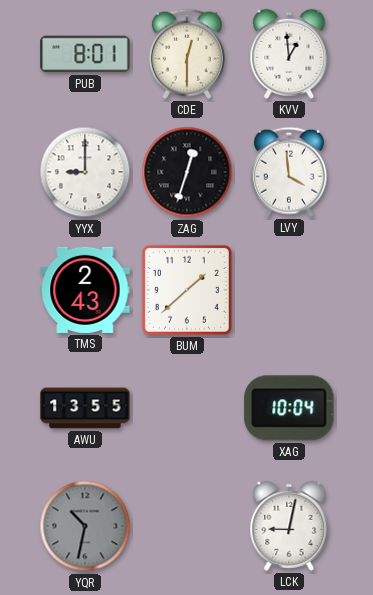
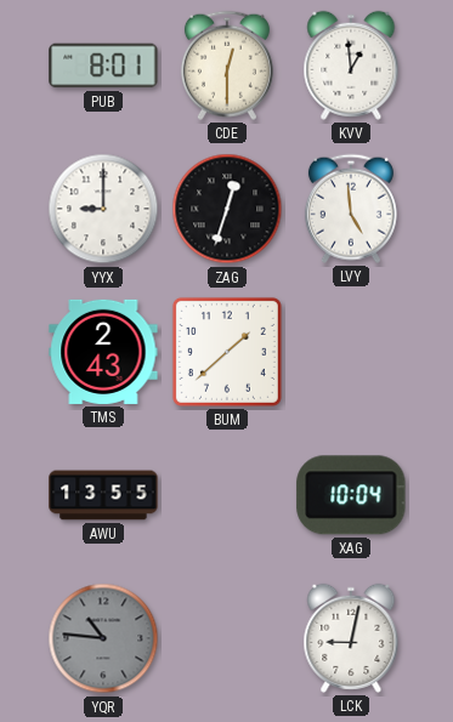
LVY: 3:59 -> 4:59 (351, 209)
YQR: 10:32 -> 10:46 (103, 638)
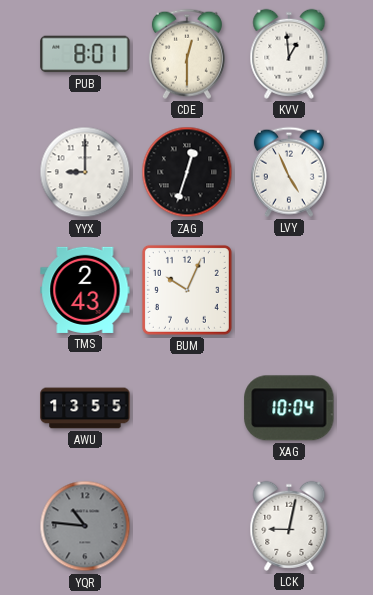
LVY: 4:59 -> 4:56 (289, 172)
BUM: 1:38 -> 10:04 (187, 290)
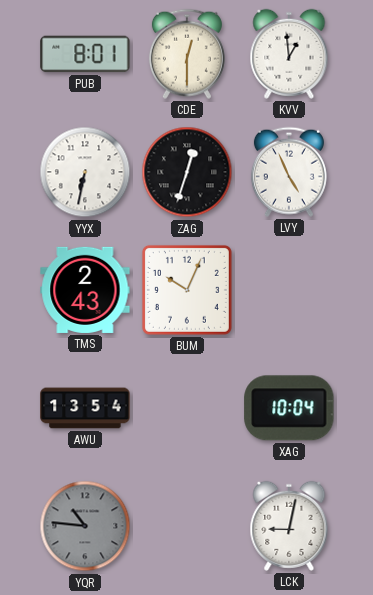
YYX: 9:00 -> 6:32 (85, 172)
AWU: 13:55 -> 13:54 (85, 408)
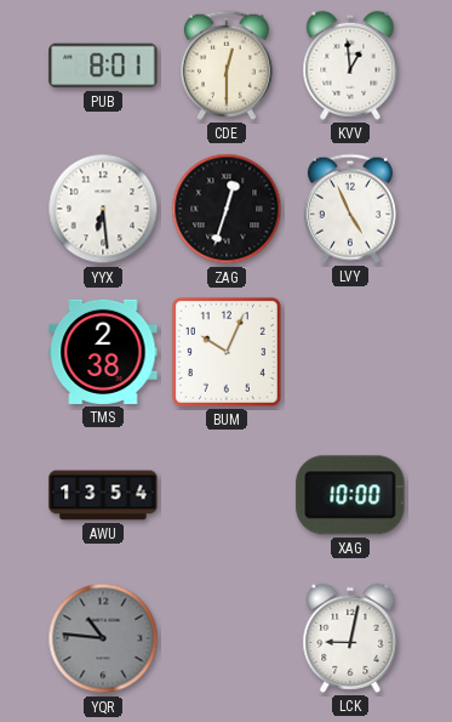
YYX: 6:32 -> 6:29 (103, 209)
TMS: 2:43 -> 2:38 (103, 352)
XAG: 10:04 -> 10:00 (350, 495)
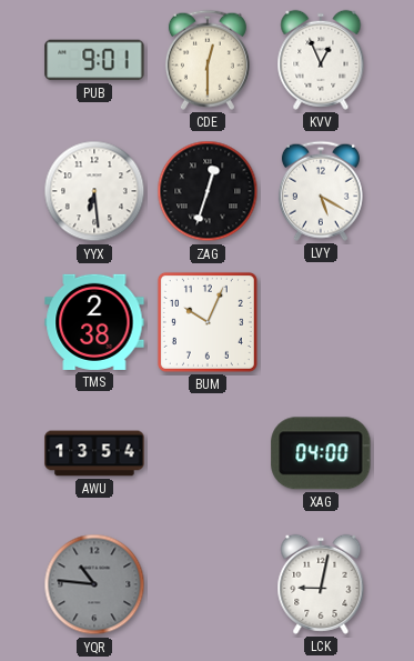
PUB: 8:01 -> 9:01 (94, 60)
KVV: 12:59 -> 12:56 (321, 60)
LVY: 4:56 -> 5:20 (321, 191)
XAG: 10:00 -> 04:00 (321, 453)
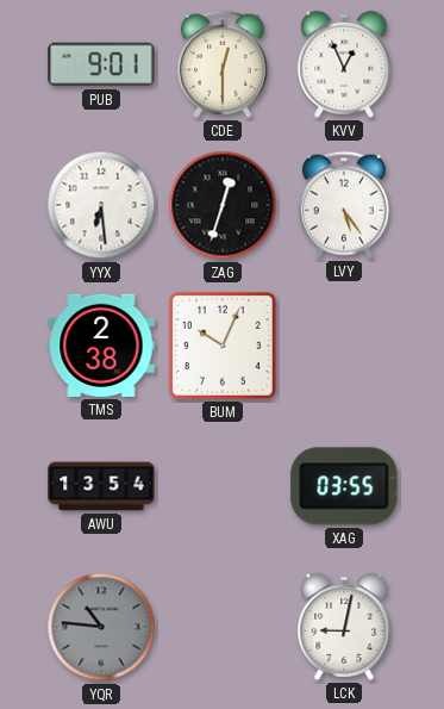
LVY: 5:20 -> 5:24 (344, 205)
XAG: 04:00 -> 03:55 (344, 486)
